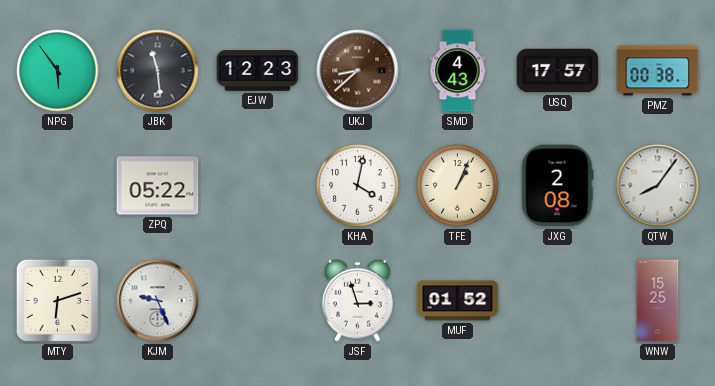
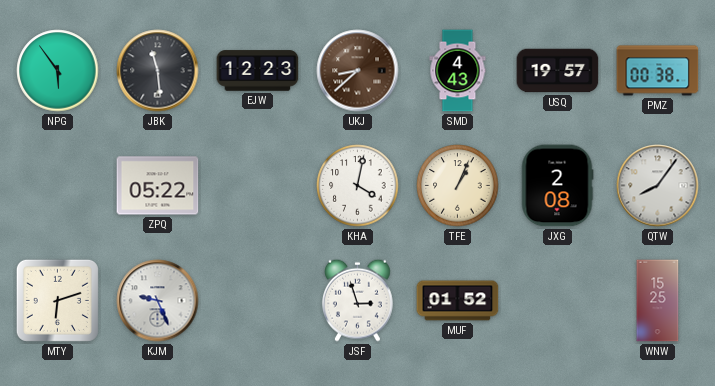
USQ: 17:57 -> 19:57 (558, 71)
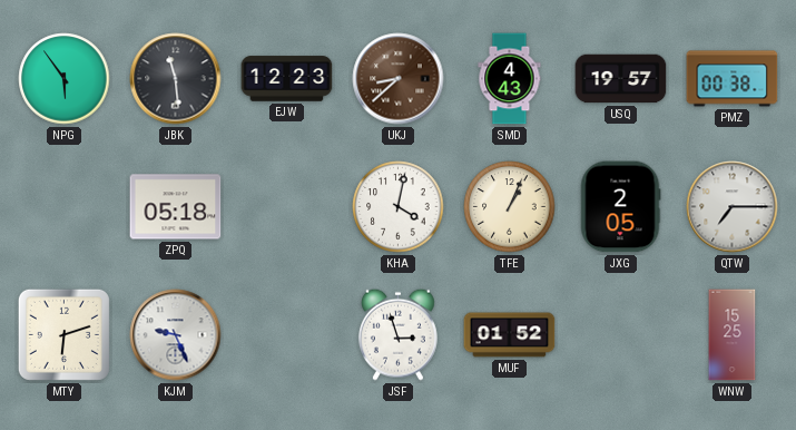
ZPQ: 05:22 -> 05:18 (176, 207)
JXG: 2:08 -> 2:05 (620, 207)
QTW: 8:06 -> 7:15 (733, 207)
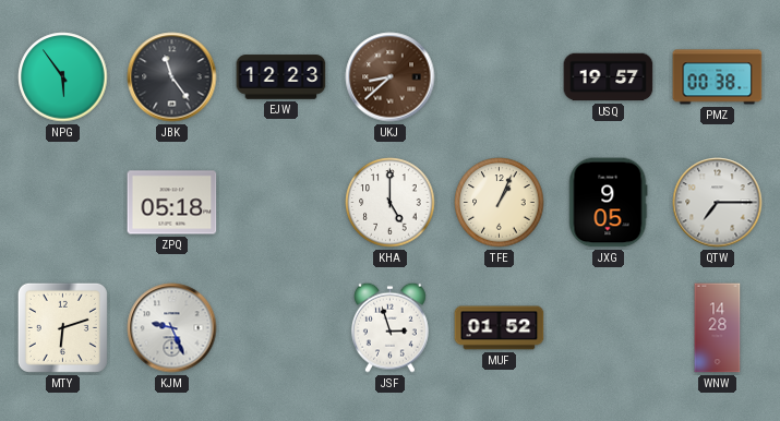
JBK: 11:29 -> 11:24 (172, 77)
SMD: 4:43 -> none (510, 79)
KHA: 4:02 -> 5:00 (391, 203)
JXG: 2:05 -> 9:05 (608, 203)
WNW: 15:25 -> 14:28 (718, 328)
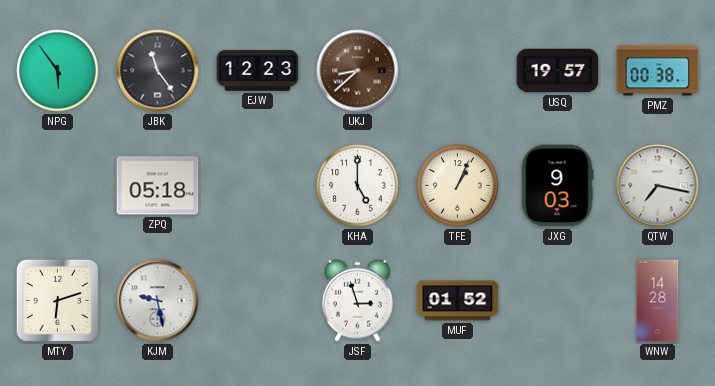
JXG: 9:05 -> 9:03 (557, 186)
QTW: 7:15 -> 7:17 (658, 186)
KJM: 9:26 -> 9:28 (158, 301)
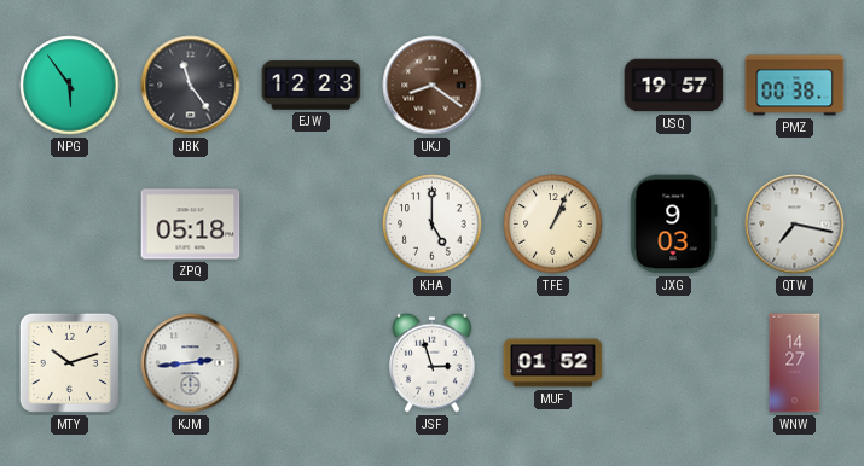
UKJ: 8:38 -> 8:21 (433, 86)
MTY: 6:12 -> 10:12 (69, 362)
KJM: 9:28 -> 2:44 (191, 363)
WNW: 14:28 -> 14:27 (795, 363)
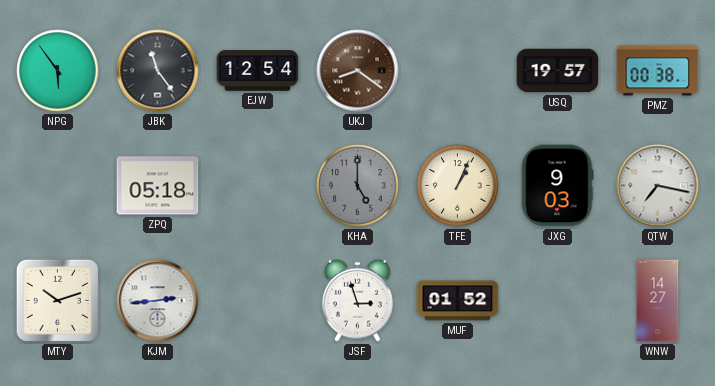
EJW: 12:23 -> 12:54 (258, 71)
KHA dial: white -> grey (358, 186)
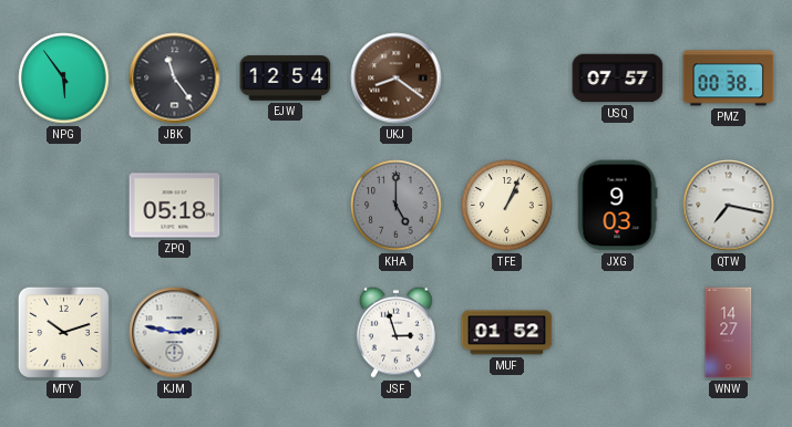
USQ: 19:57 -> 07:57 (618, 79)
KJM: 2:44 -> 2:47 (175, 333)
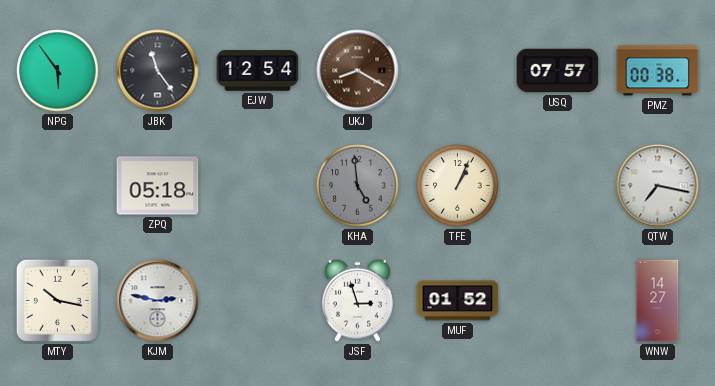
UKJ: 8:21 -> 8:20 (358, 71)
KHA: 5:00 -> 4:59 (358, 186)
JXG: 9:03 -> none (617, 206)
MTY: 10:12 -> 10:17 (57, 300)
